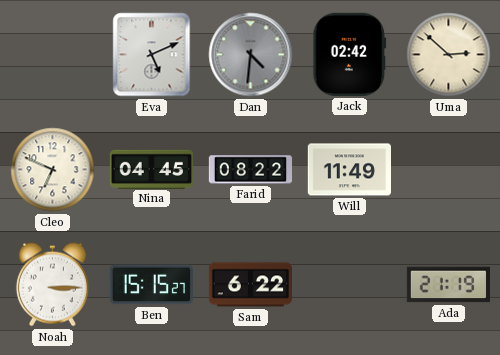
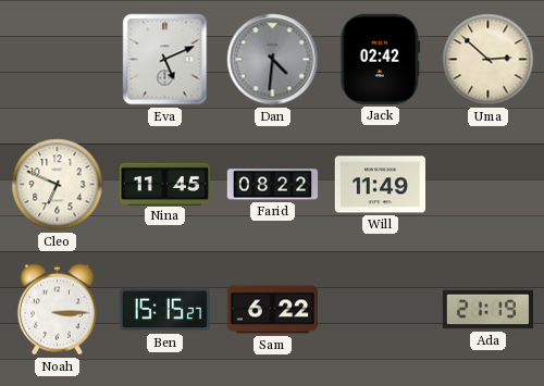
Nina: 04:45 -> 11:45 (164, 184)
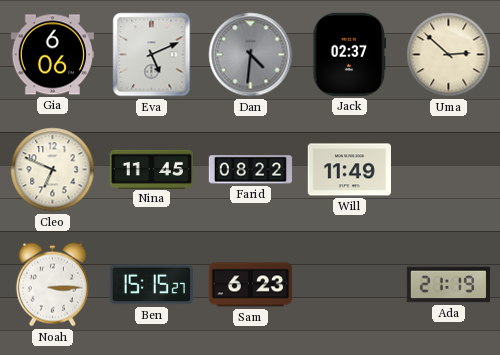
Gia: none -> 6:06 (52, 55)
Jack: 02:42 -> 02:37 (350, 54)
Sam: 6:22 -> 6:23 (250, 285)
